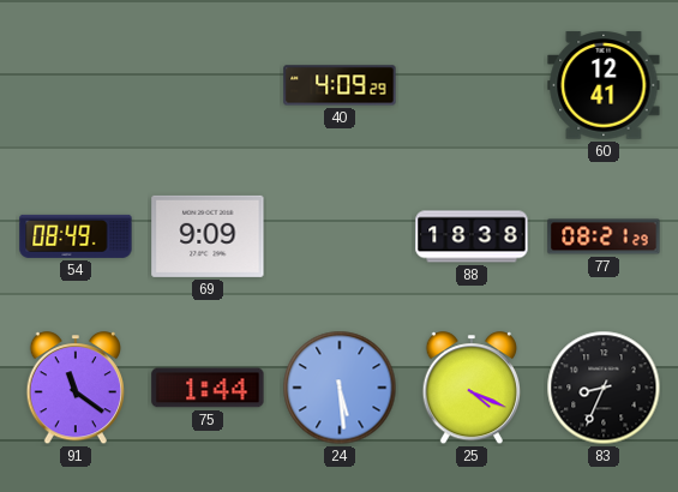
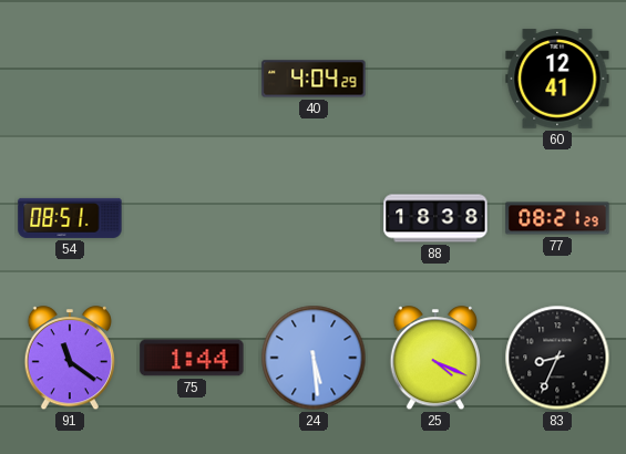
40: 4:09 -> 4:04 (314, 79)
54: 08:49 -> 08:51 (70, 218)
69: 9:09 -> none (208, 236)
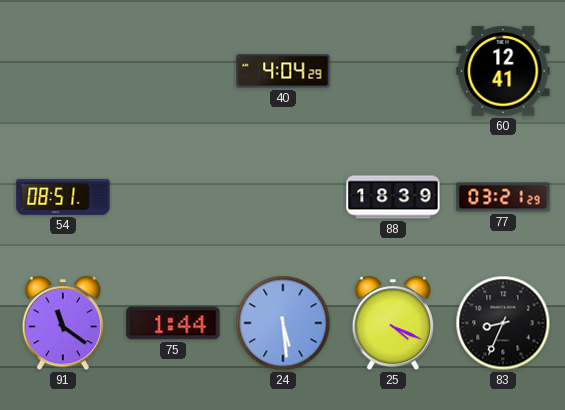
88: 18:38 -> 18:39 (393, 197)
77: 08:21 -> 03:21 (503, 197)
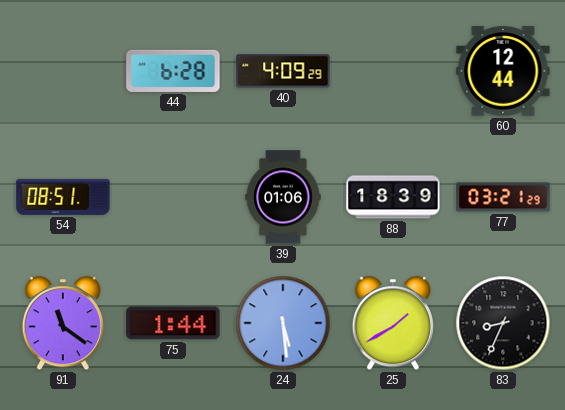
44: none -> 6:28 (173, 71)
40: 4:04 -> 4:09 (283, 71)
60: 12:41 -> 12:44 (503, 71)
39: none -> 01:06 (283, 197)
25: 4:19 -> 1:40 (392, 324)
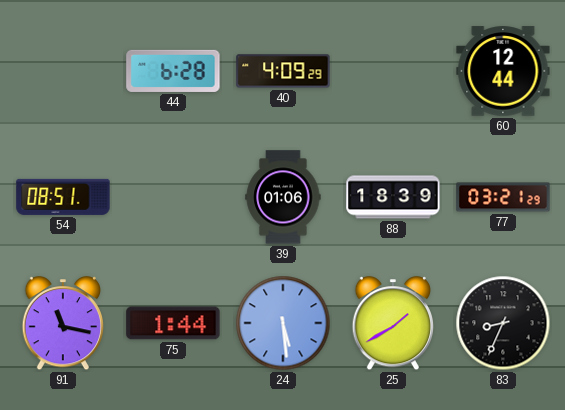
91: 11:21 -> 11:17 (62, 324)
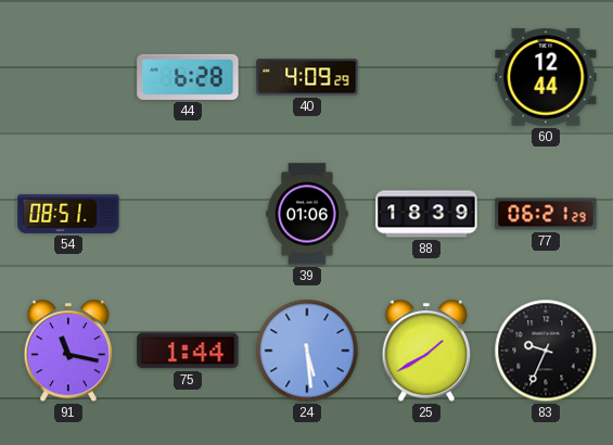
77: 03:21 -> 06:21 (546, 214)
83: 8:34 -> 9:34 (546, 351)
